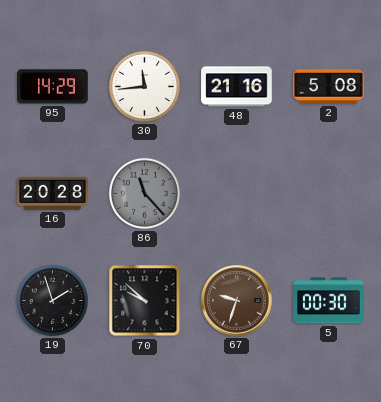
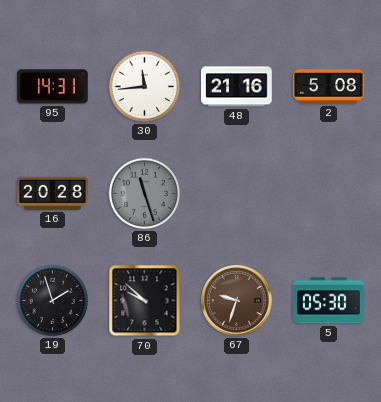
95: 14:29 -> 14:31 (53, 87)
86: 11:23 -> 11:27 (144, 193)
5: 00:30 -> 05:30 (329, 301)
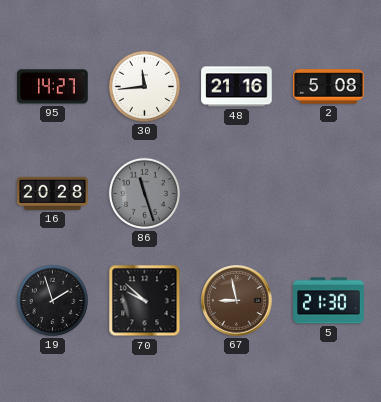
95: 14:31 -> 14:27 (53, 87)
67: 9:33 -> 8:58 (237, 301)
5: 05:30 -> 21:30 (329, 301)
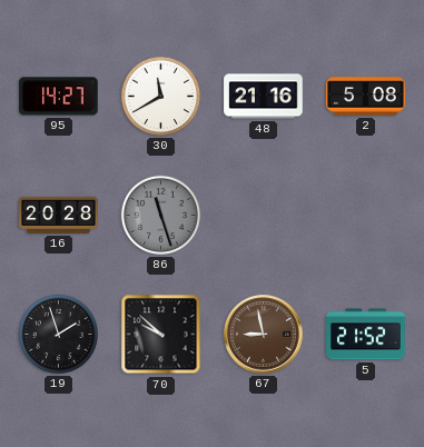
30: 11:44 -> 11:40 (160, 96)
5: 21:30 -> 21:52 (366, 335)
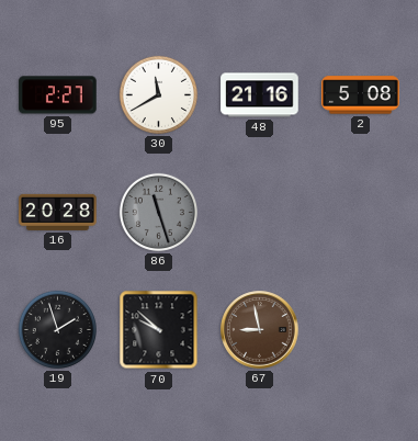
95: 14:27 -> 2:27 (58, 95)
5: 21:52 -> none (366, 335)
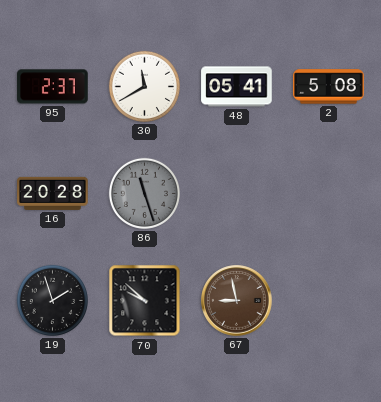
95: 2:27 -> 2:37 (53, 87)
48: 21:16 -> 05:41 (237, 87)
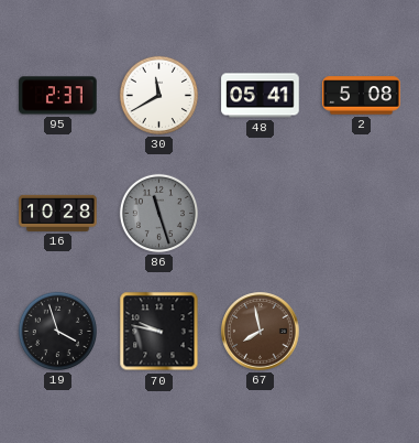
16: 20:28 -> 10:28 (58, 213)
19: 1:57 -> 3:57 (57, 331)
70: 9:52 -> 9:47 (159, 332)
67: 8:58 -> 7:58 (261, 332)
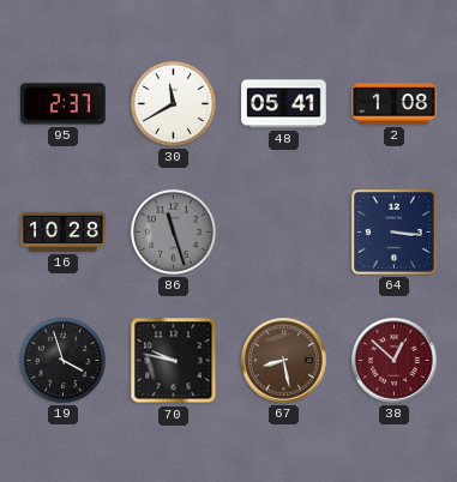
2: 5:08 -> 1:08 (395, 104)
64: none -> 3:16 (393, 231)
67: 7:58 -> 8:28 (284, 361)
38: none -> 12:52 (395, 361)
